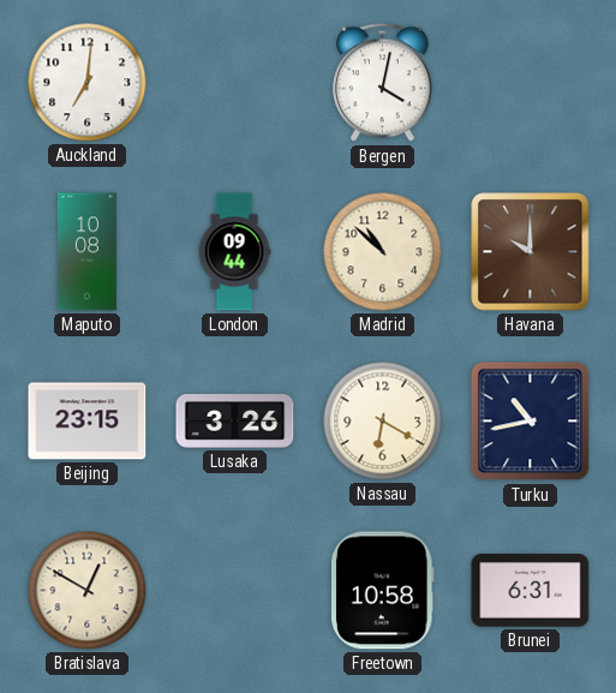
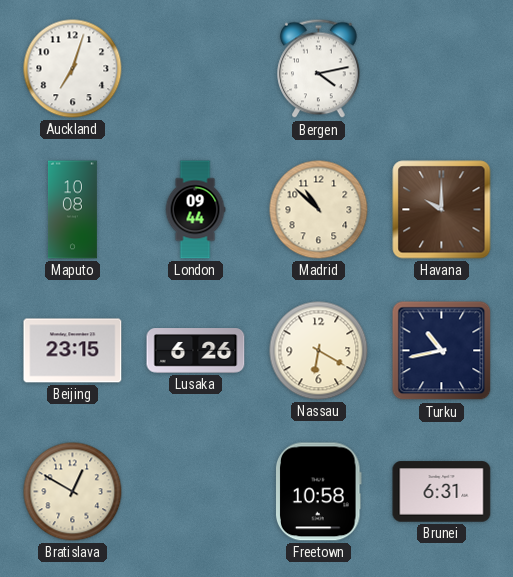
Auckland: 7:01 -> 7:03 (73, 69)
Bergen: 4:02 -> 4:13 (319, 69)
Lusaka: 3:26 -> 6:26 (196, 351)
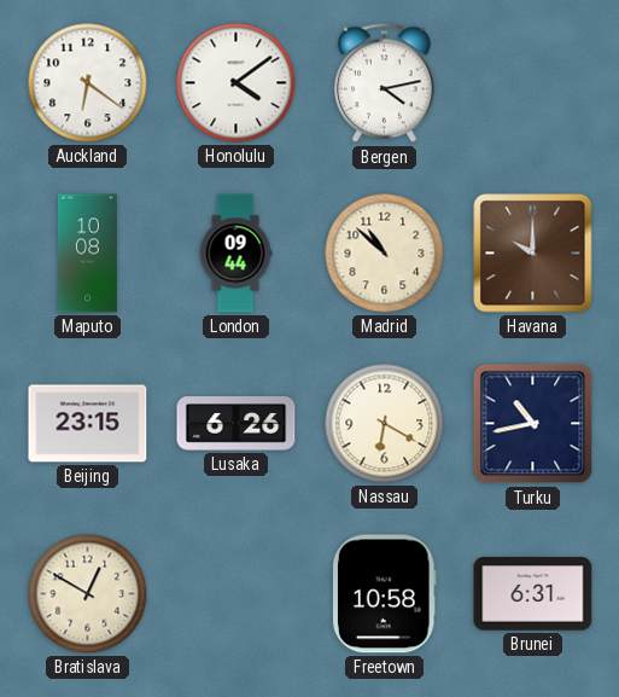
Auckland: 7:03 -> 6:21 (88, 83)
Honolulu: none -> 4:09 (236, 83)
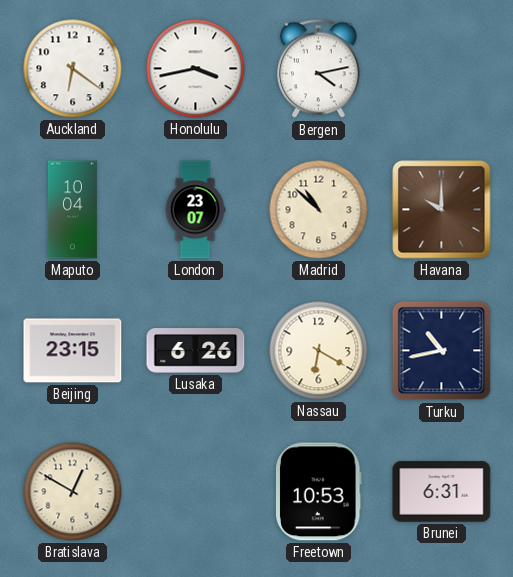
Honolulu: 4:09 -> 3:43 (196, 69)
Maputo: 10:08 -> 10:04 (72, 210)
London: 09:44 -> 23:07 (195, 210)
Freetown: 10:58 -> 10:53 (319, 492)
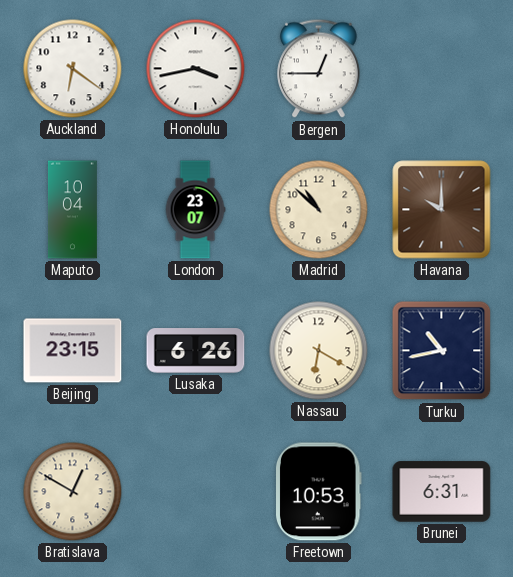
Bergen: 4:13 -> 12:45 (319, 69)
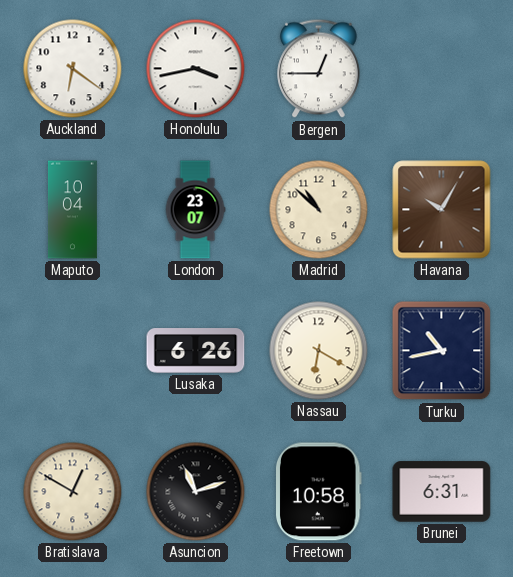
Havana: 10:00 -> 10:05 (442, 210)
Beijing: 23:15 -> none (73, 351)
Asuncion: none -> 11:12 (196, 492)
Freetown: 10:53 -> 10:58 (319, 492)
